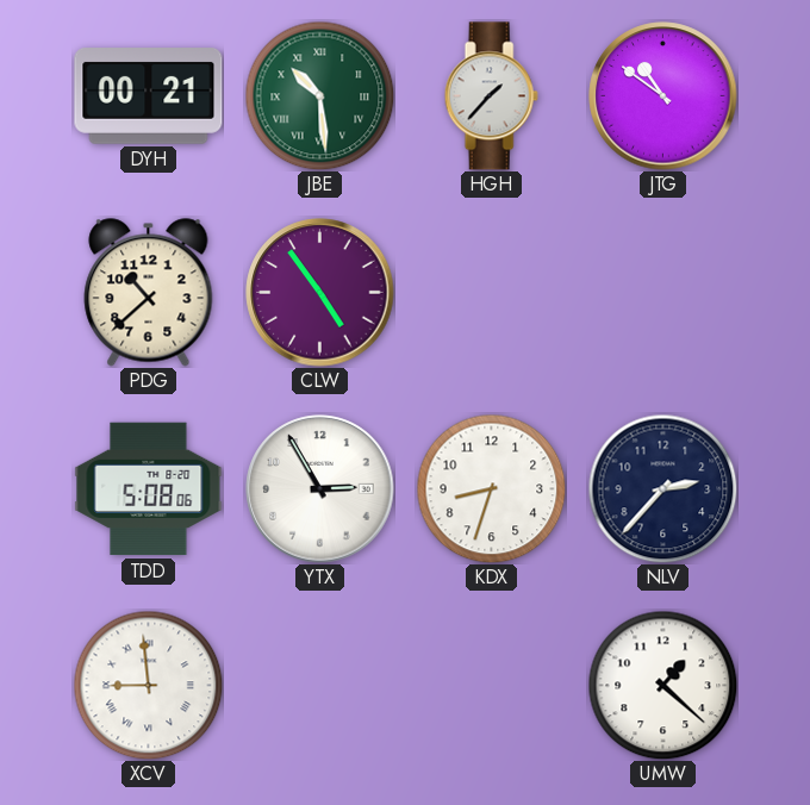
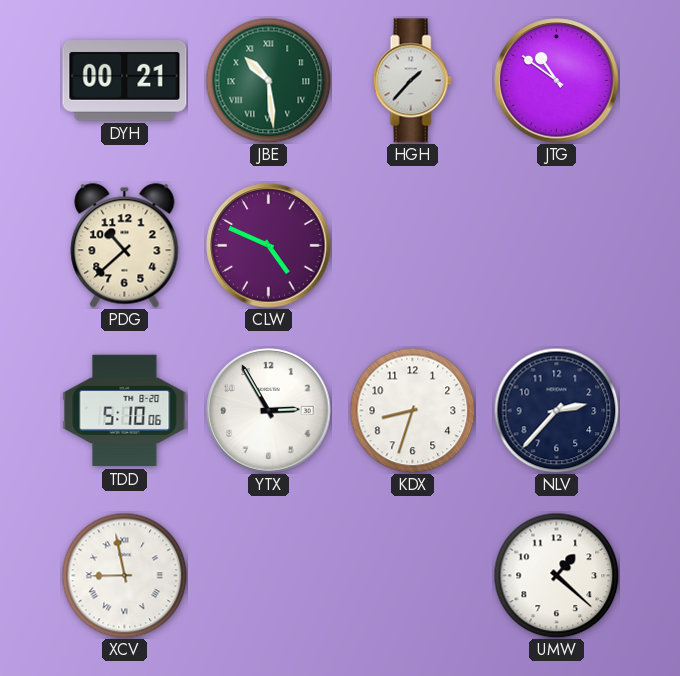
CLW: 4:54 -> 4:49 (269, 246)
TDD: 5:08 -> 5:10 (125, 411)
XCV: 8:59 -> 8:58 (124, 575)
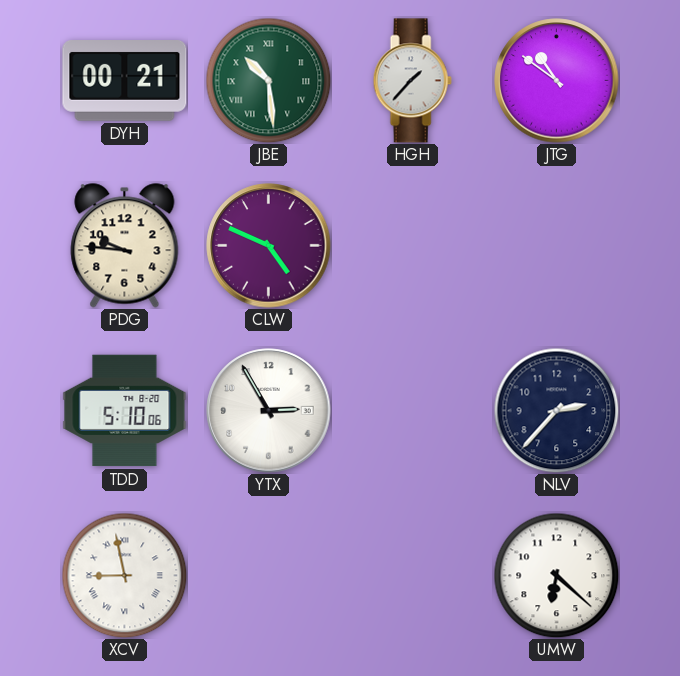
PDG: 10:38 -> 9:46 (125, 246)
KDX: 8:33 -> none (412, 410)
UMW: 1:22 -> 6:22 (556, 575)
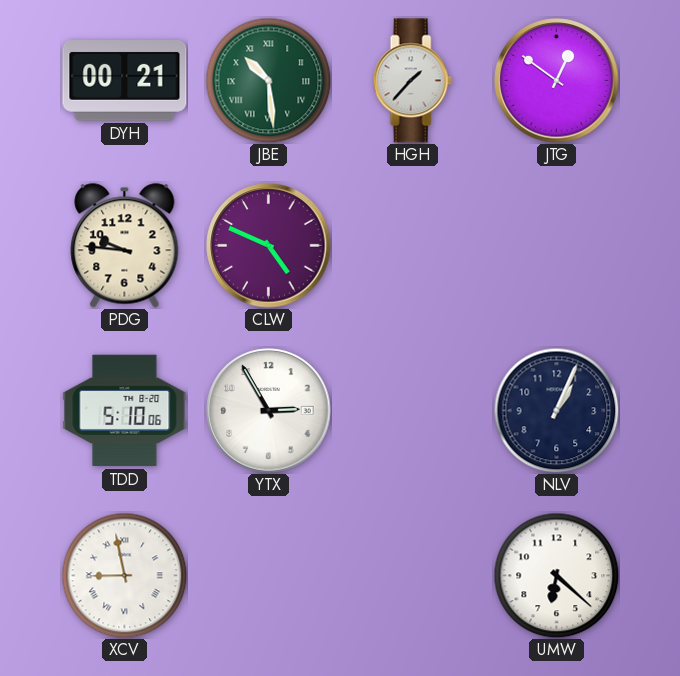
JTG: 10:51 -> 12:51 (557, 81)
NLV: 2:37 -> 1:04 (556, 410)
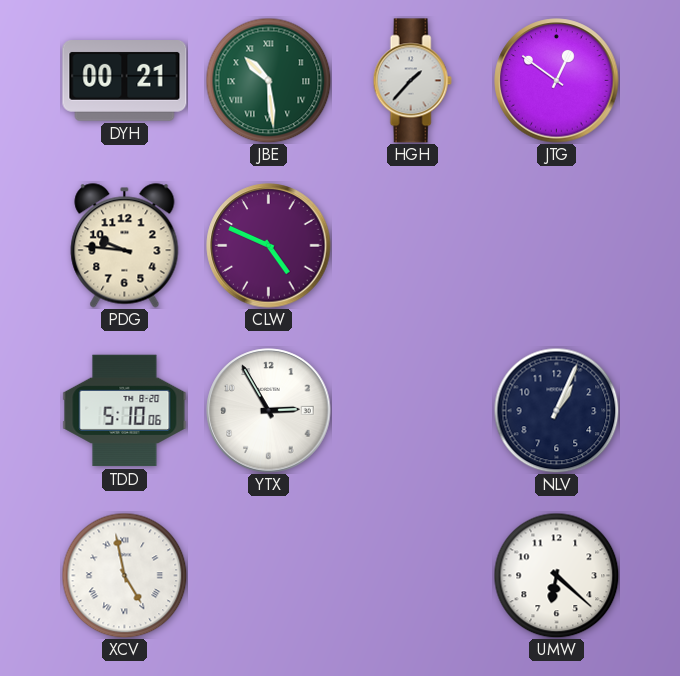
XCV: 8:58 -> 4:58 (124, 575)
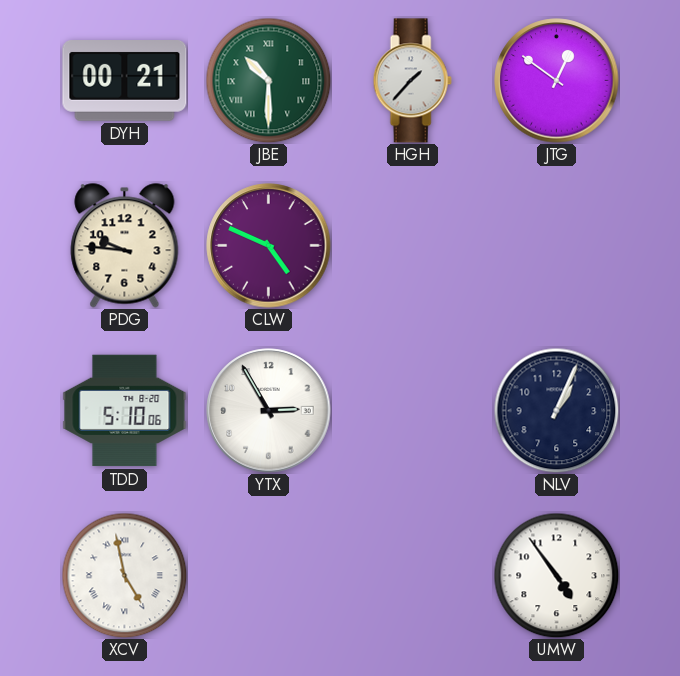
JBE: 10:29 -> 10:30 (268, 80)
UMW: 6:22 -> 4:54 (556, 575)
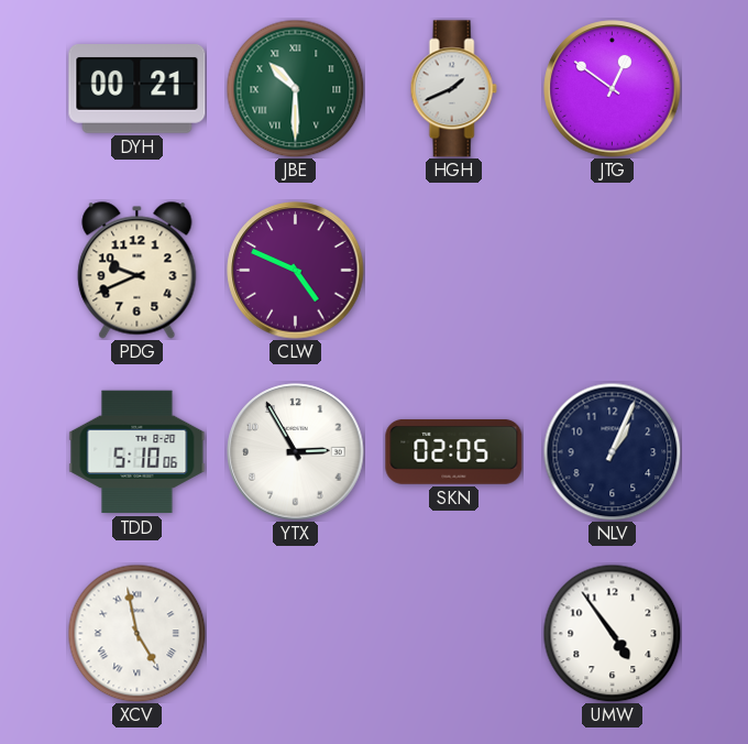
HGH: 1:37 -> 1:41 (453, 89)
PDG: 9:46 -> 9:41 (137, 271)
SKN: none -> 02:05 (454, 451)
